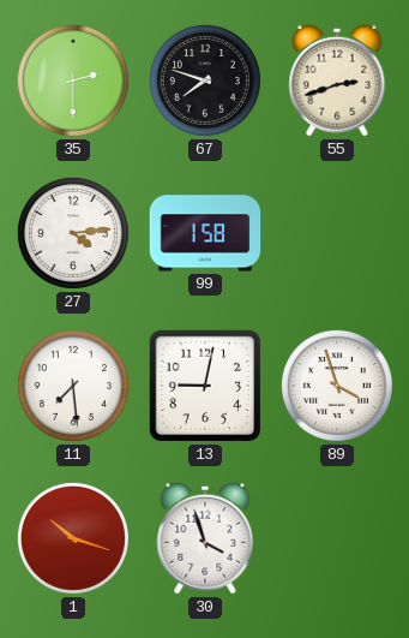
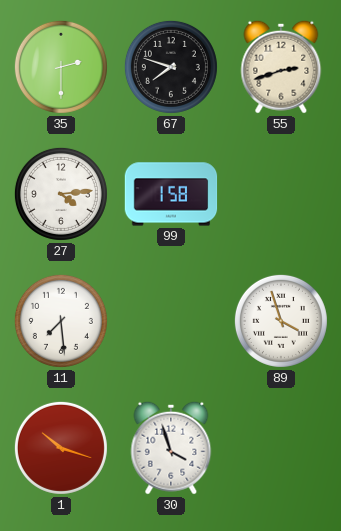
13: 9:02 -> none (205, 386)
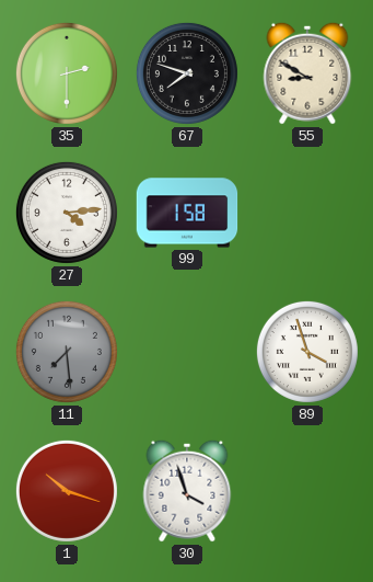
55: 2:42 -> 8:50 (307, 73)
11 dial: white -> grey (67, 352)
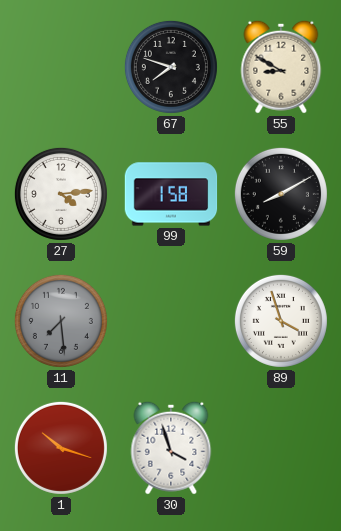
35: 2:30 -> none (67, 73)
59: none -> 8:10 (281, 194)
